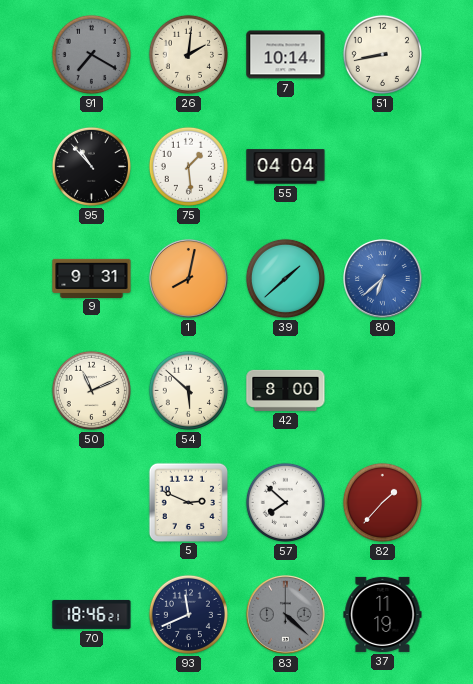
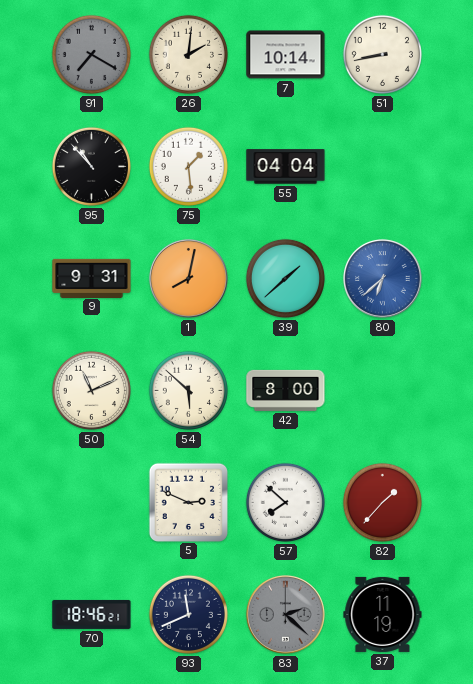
83: 4:22 -> 2:22 (285, 614)
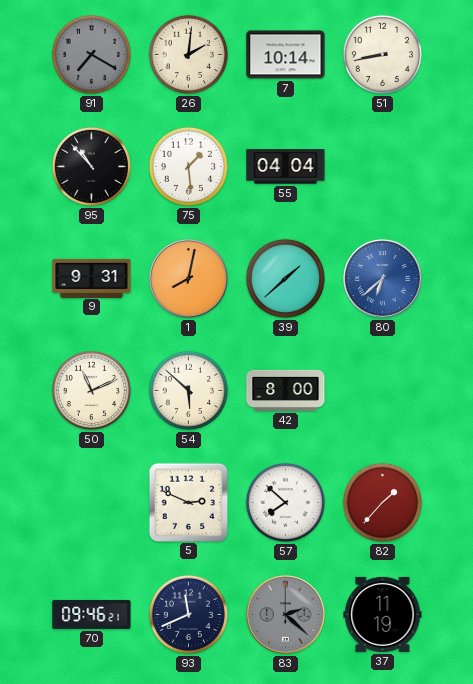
70: 18:46 -> 09:46 (92, 614)
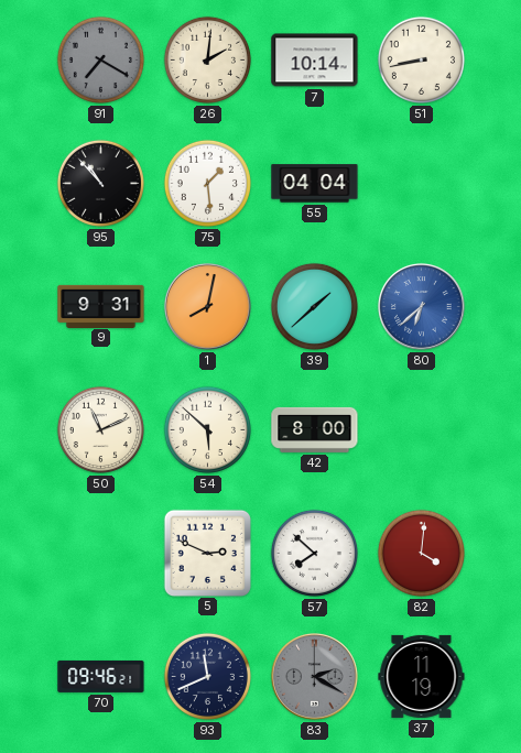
82: 1:37 -> 4:01 (421, 553)
83: 2:22 -> 2:20 (314, 676)
